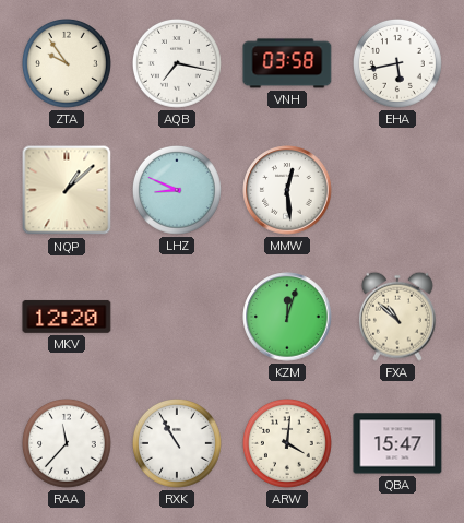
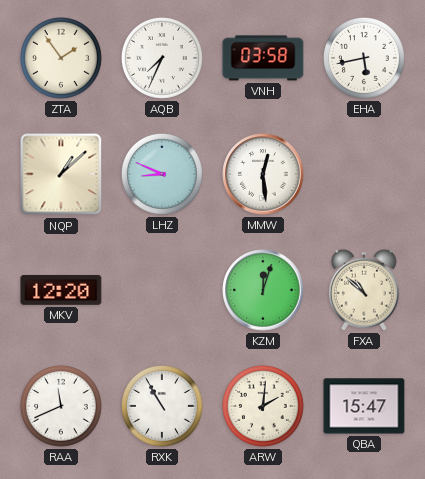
ZTA: 9:54 -> 1:54 (61, 58)
AQB: 7:17 -> 7:34 (162, 58)
RAA: 11:37 -> 11:41 (61, 406)
ARW: 4:01 -> 2:01 (263, 406)
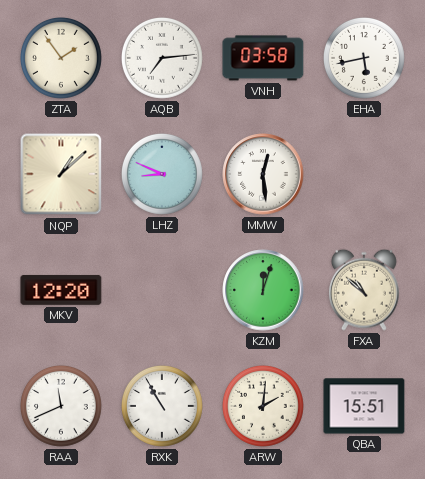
AQB: 7:34 -> 7:14 (162, 58)
QBA: 15:47 -> 15:51 (364, 406)
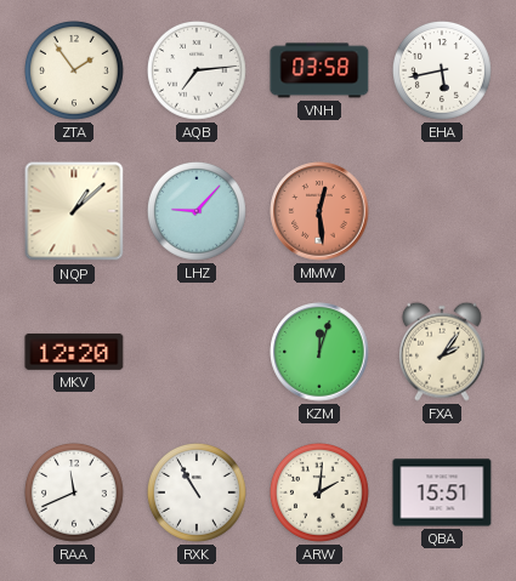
LHZ: 8:49 -> 9:07 (197, 211)
MMW dial: white -> salmon (319, 211)
FXA: 10:52 -> 2:06 (442, 352)
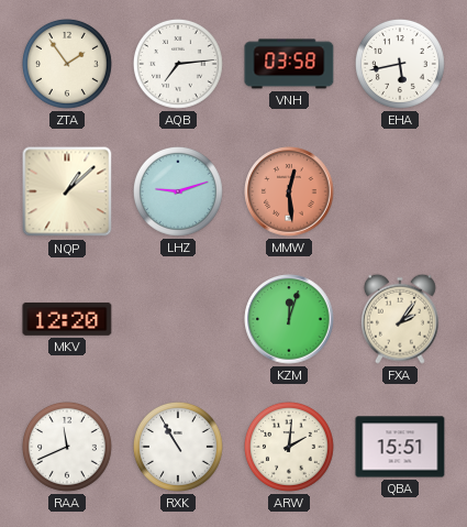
LHZ: 9:07 -> 9:12 (178, 191)
